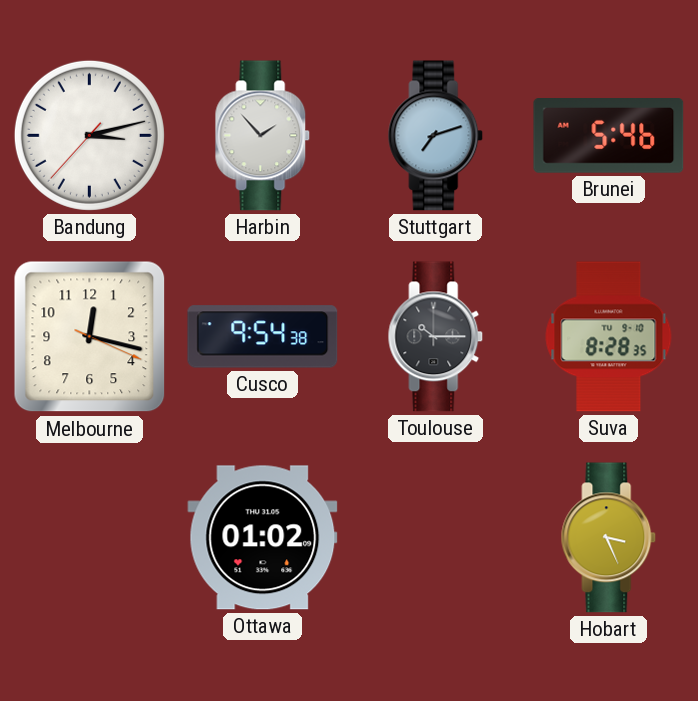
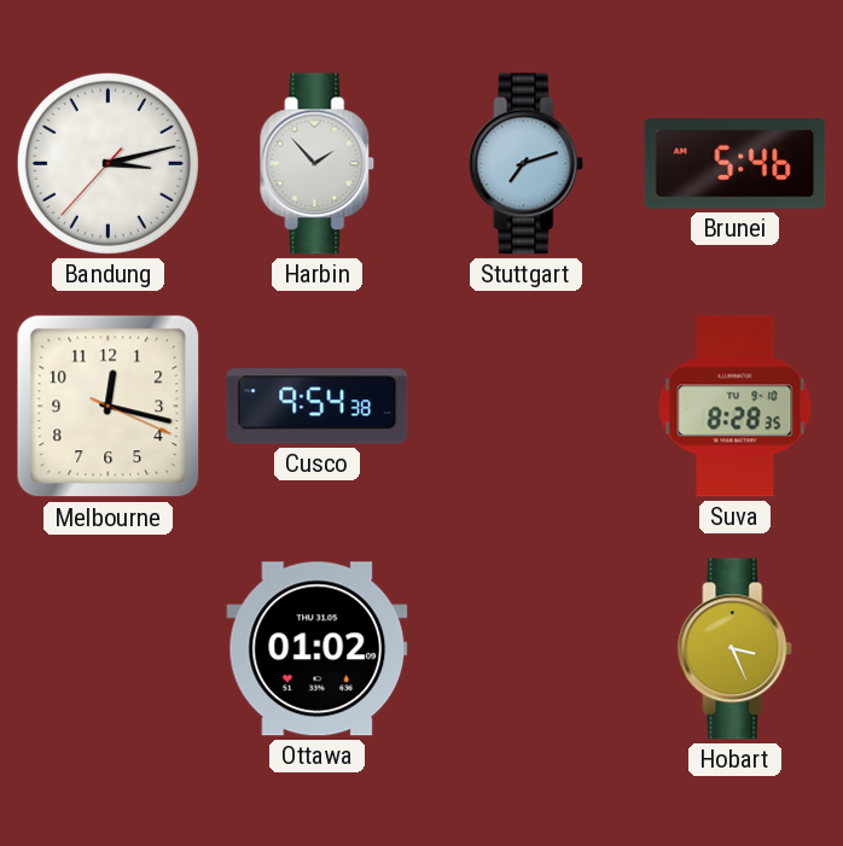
Toulouse: 10:15 -> none (436, 337)
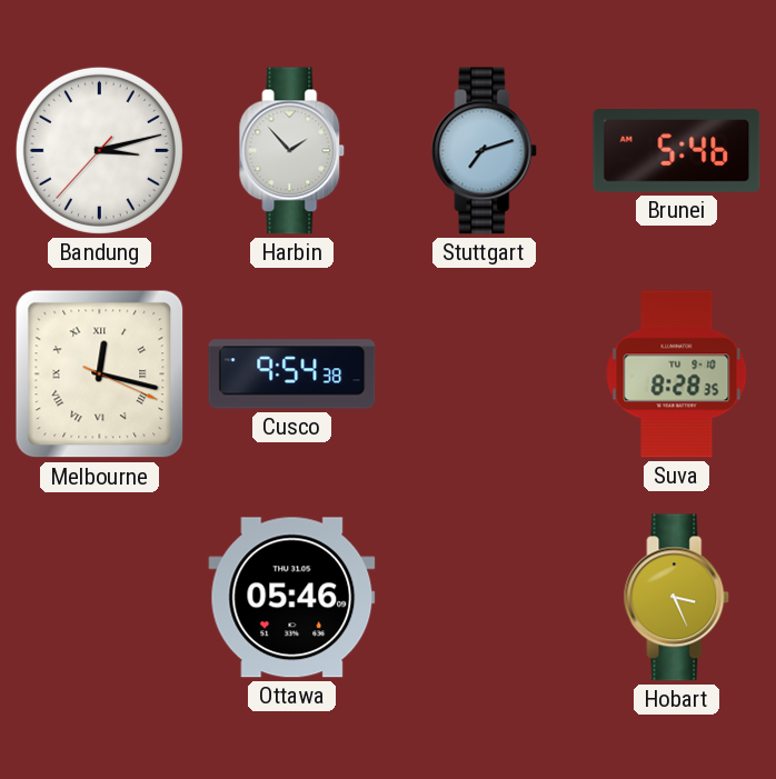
Melbourne numerals: Arabic -> Roman (100, 374)
Ottawa: 01:02 -> 05:46 (292, 598)
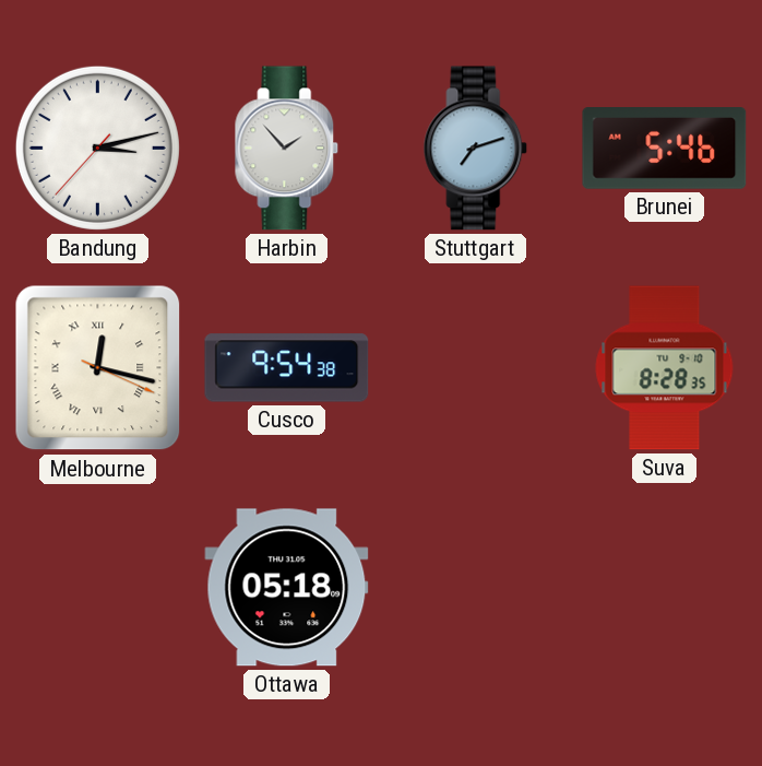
Ottawa: 05:46 -> 05:18 (287, 588)
Hobart: 3:26 -> none (677, 598)
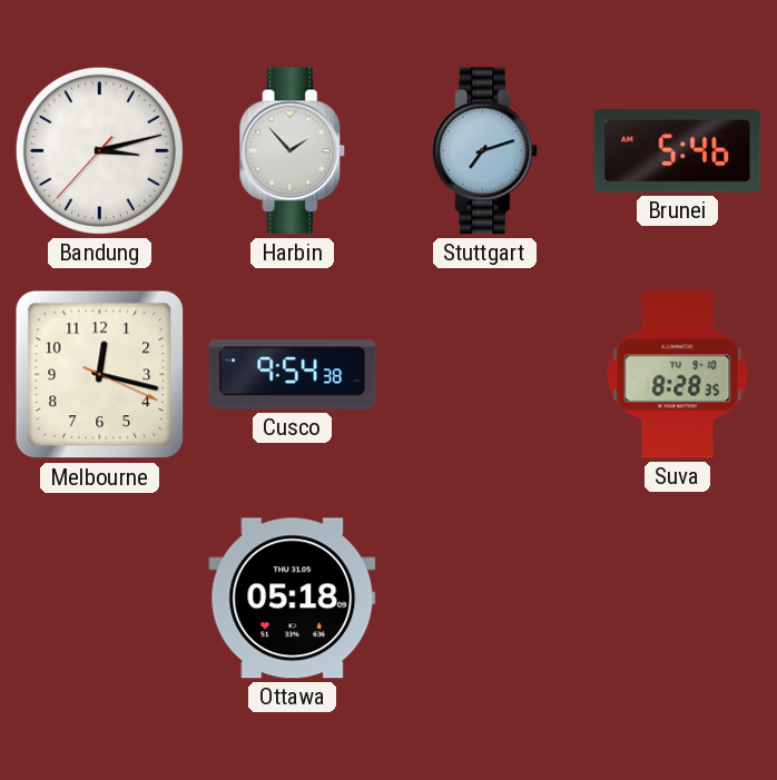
Melbourne numerals: Roman -> Arabic (100, 375)
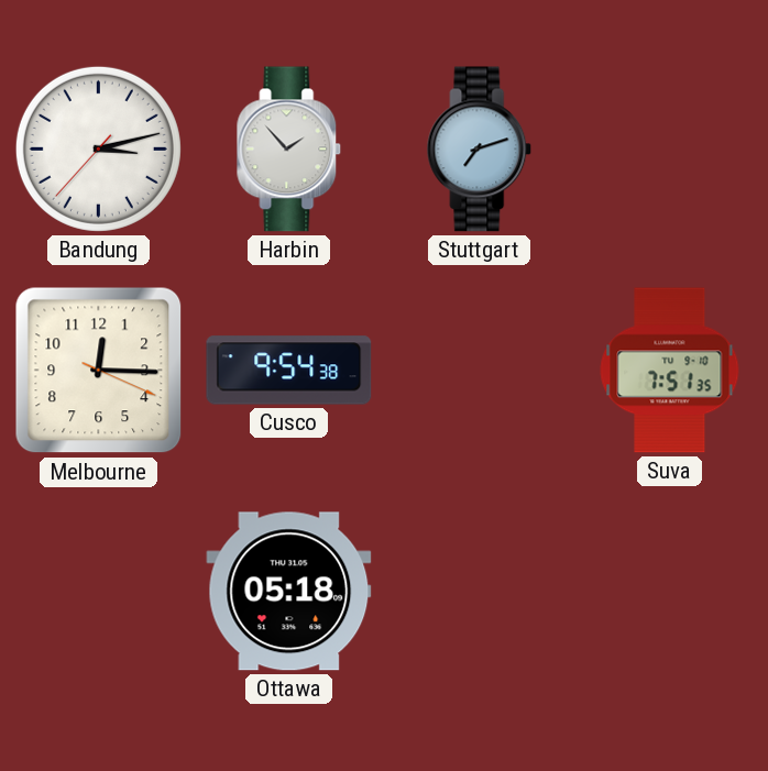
Brunei: 5:46 -> none (678, 151)
Melbourne: 12:17 -> 12:15 (99, 371)
Suva: 8:28 -> 7:51 (670, 371)
